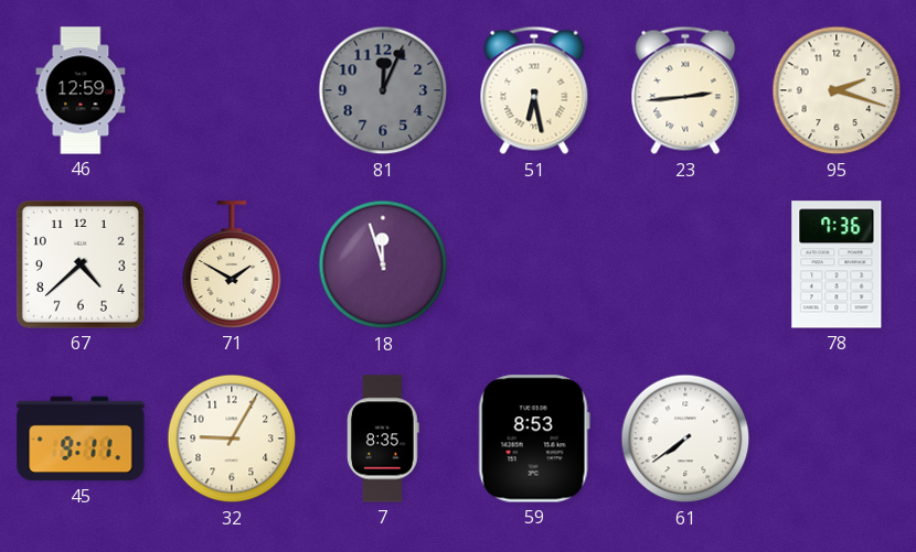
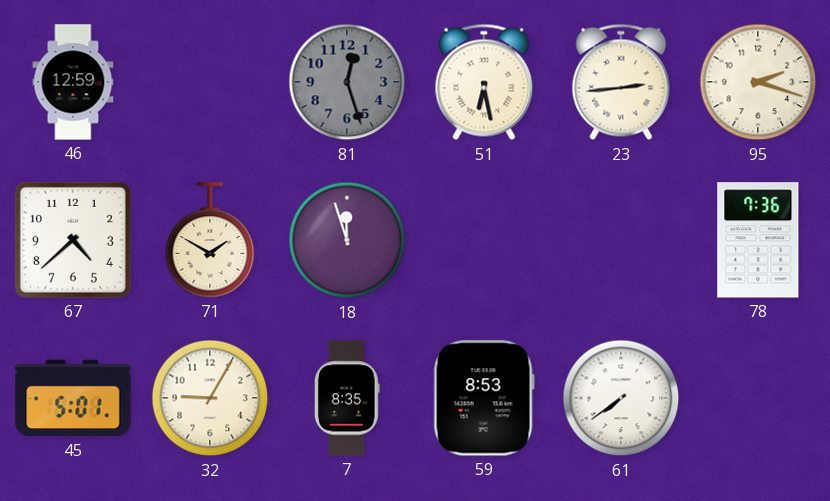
81: 12:04 -> 12:27 (347, 82)
45: 9:11 -> 5:01 (73, 398)
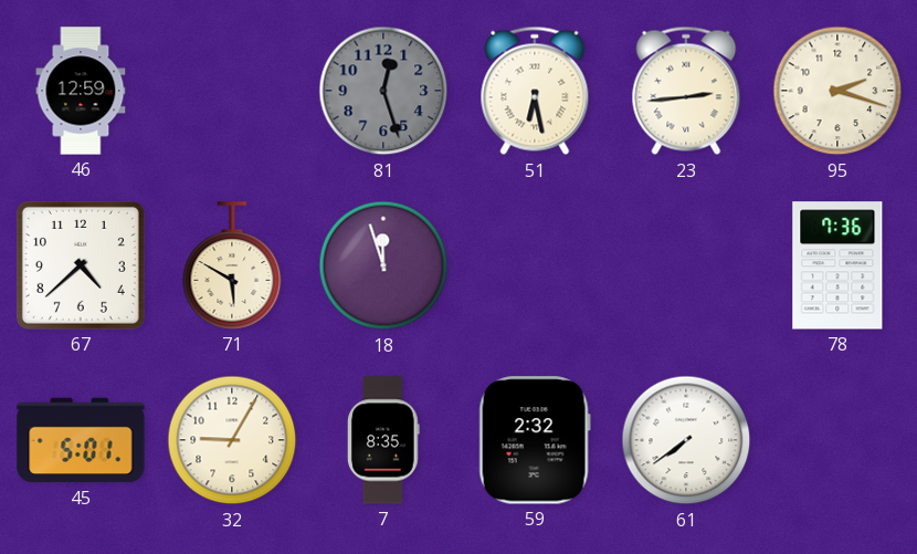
71: 1:50 -> 5:50 (232, 265)
59: 8:53 -> 2:32 (535, 440)
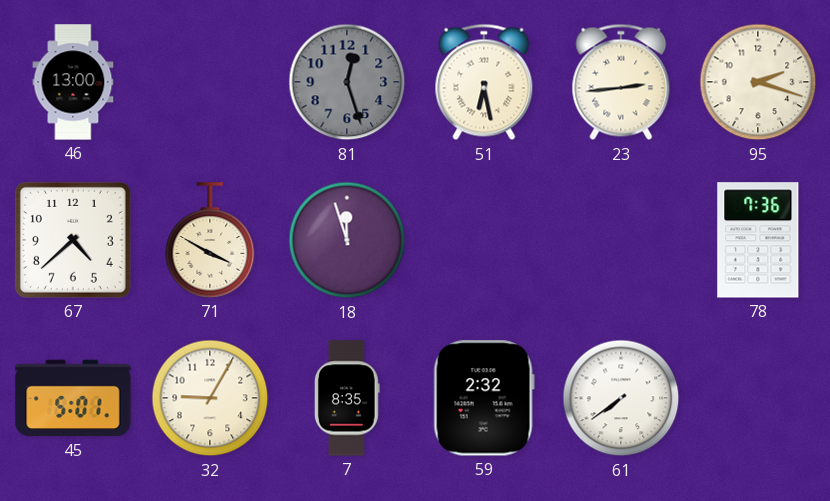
46: 12:59 -> 13:00 (73, 82)
71: 5:50 -> 3:50 (210, 240)
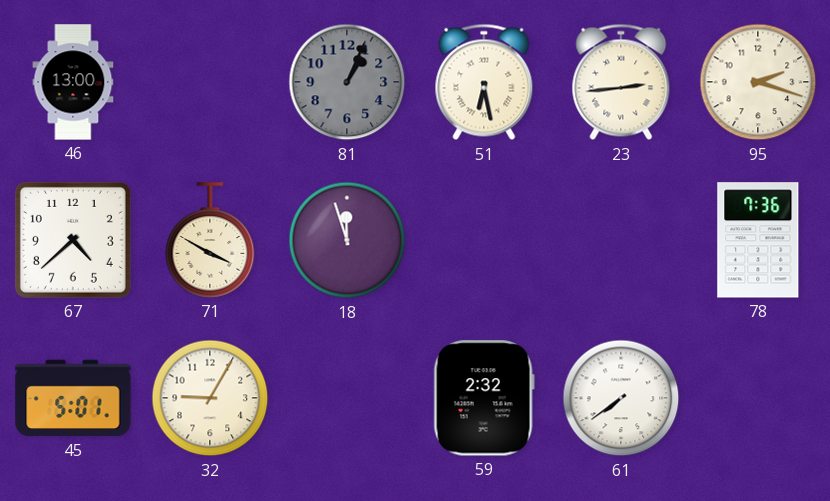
81: 12:27 -> 1:04 (347, 82)
7: 8:35 -> none (347, 398)
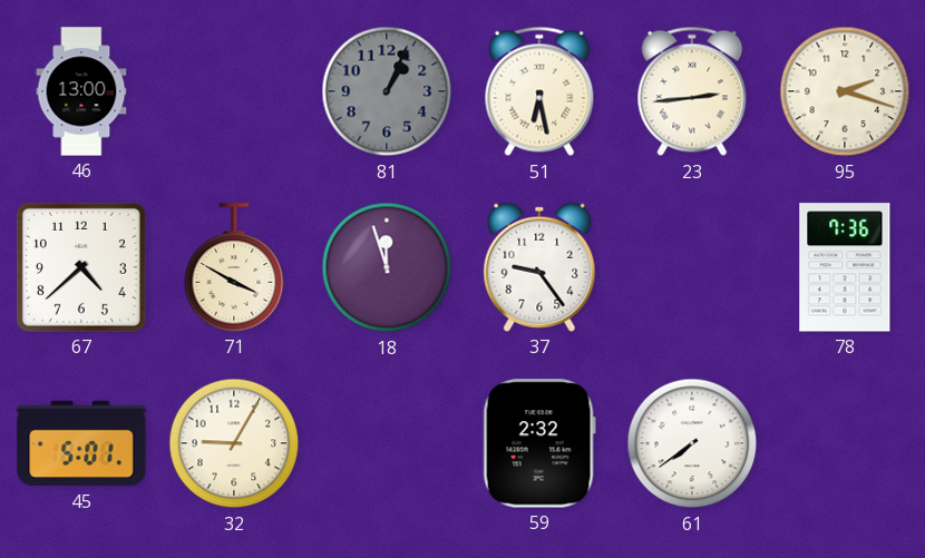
37: none -> 9:24 (539, 267)
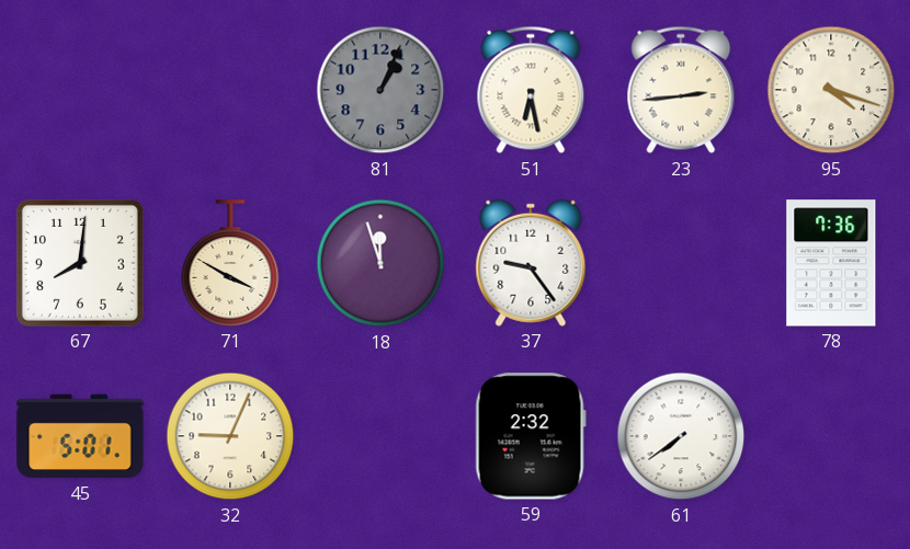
46: 13:00 -> none (81, 91)
95: 2:18 -> 4:18 (831, 90)
67: 4:38 -> 8:01 (80, 263)
32: 9:05 -> 9:04 (230, 436)
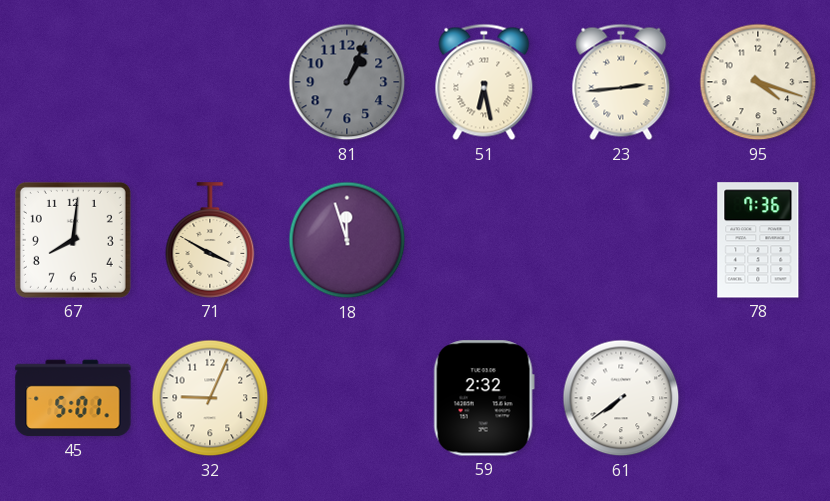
37: 9:24 -> none (531, 263)
